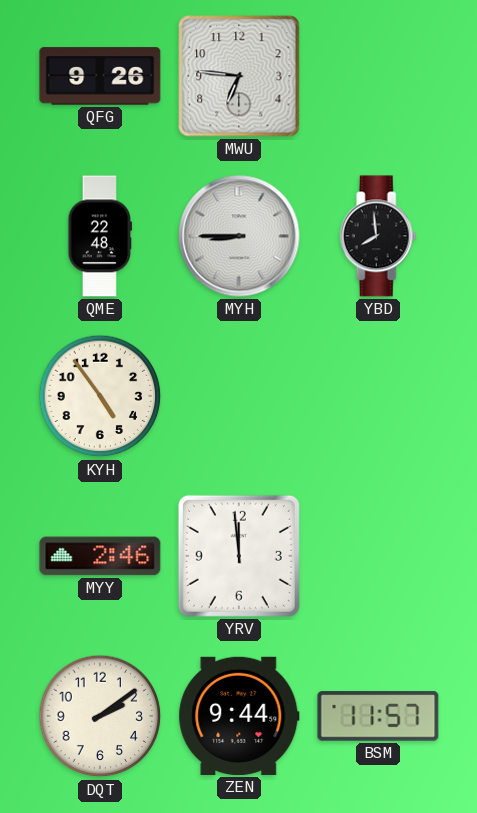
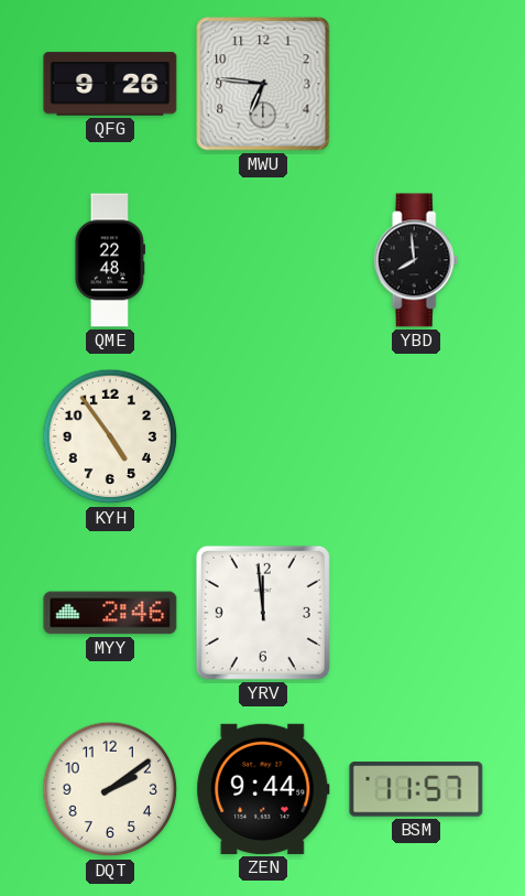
MYH: 8:45 -> none (239, 236)
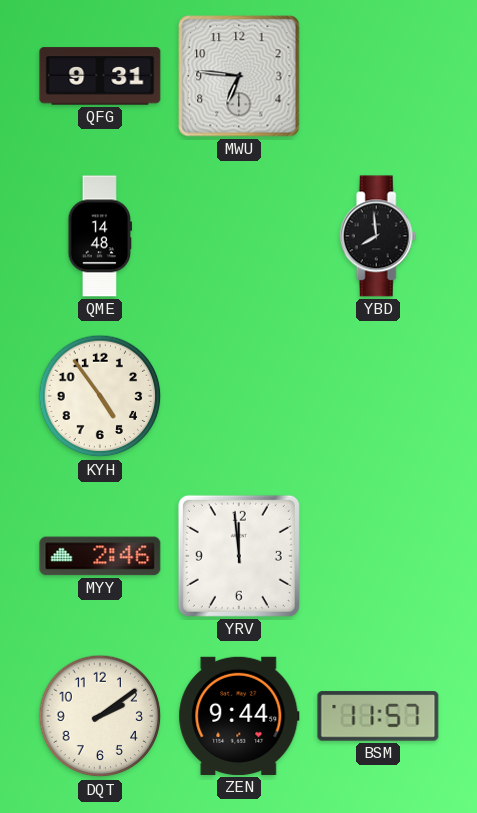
QFG: 9:26 -> 9:31 (100, 76)
QME: 22:48 -> 14:48 (99, 236)
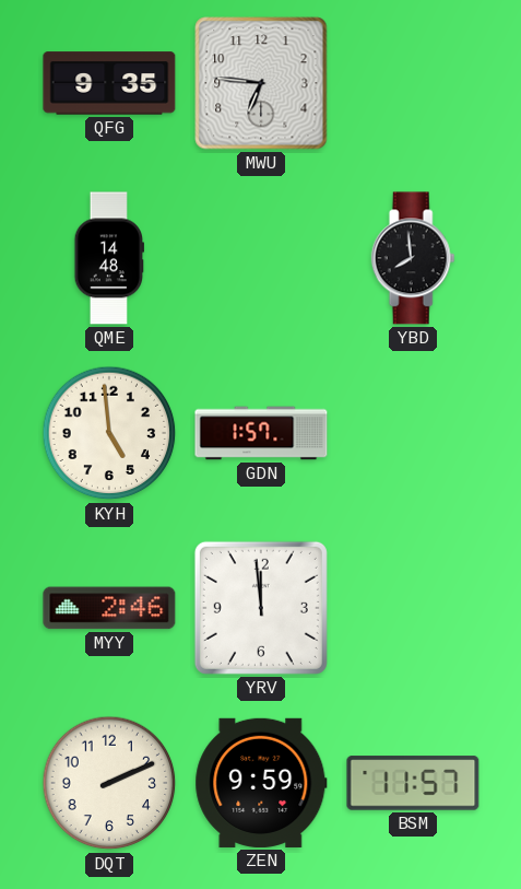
QFG: 9:31 -> 9:35 (109, 83)
KYH: 4:54 -> 4:59 (109, 433)
GDN: none -> 1:57 (261, 433)
DQT: 2:09 -> 2:11 (109, 783)
ZEN: 9:44 -> 9:59 (261, 783)
